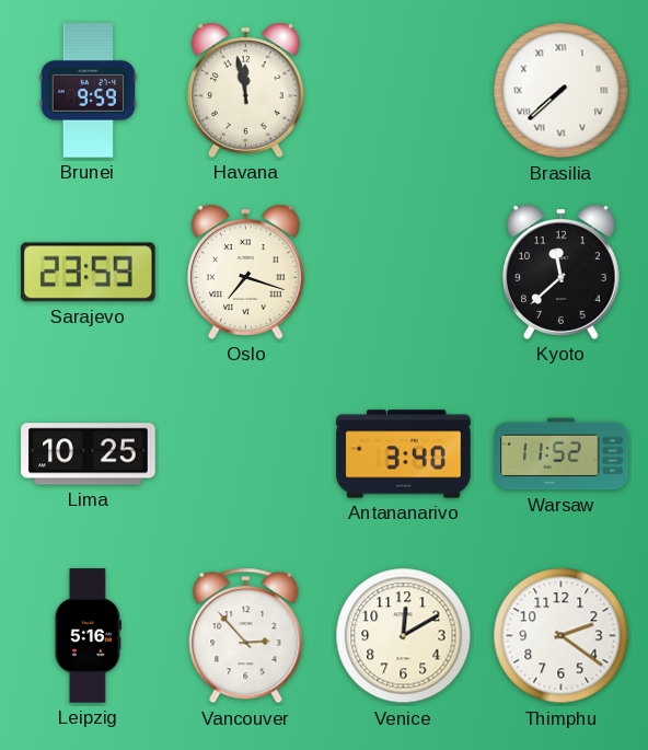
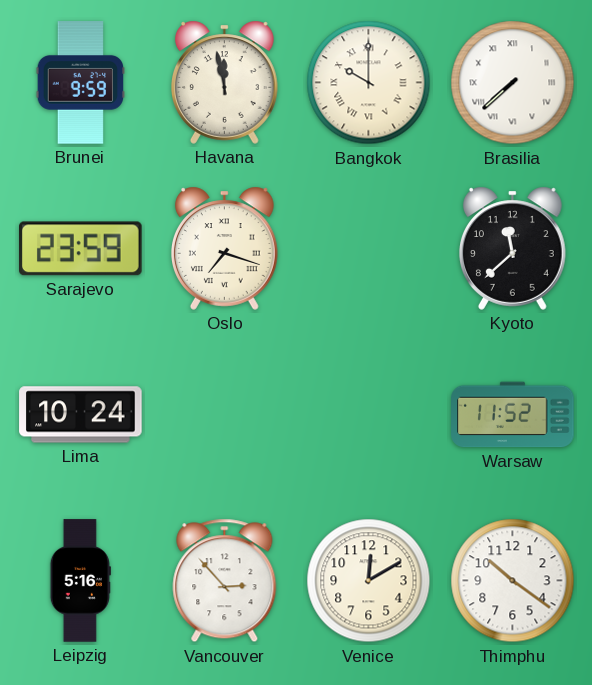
Bangkok: none -> 10:00 (369, 83)
Lima: 10:25 -> 10:24 (81, 415)
Antananarivo: 3:40 -> none (404, 454)
Thimphu: 2:21 -> 10:21 (513, 581)
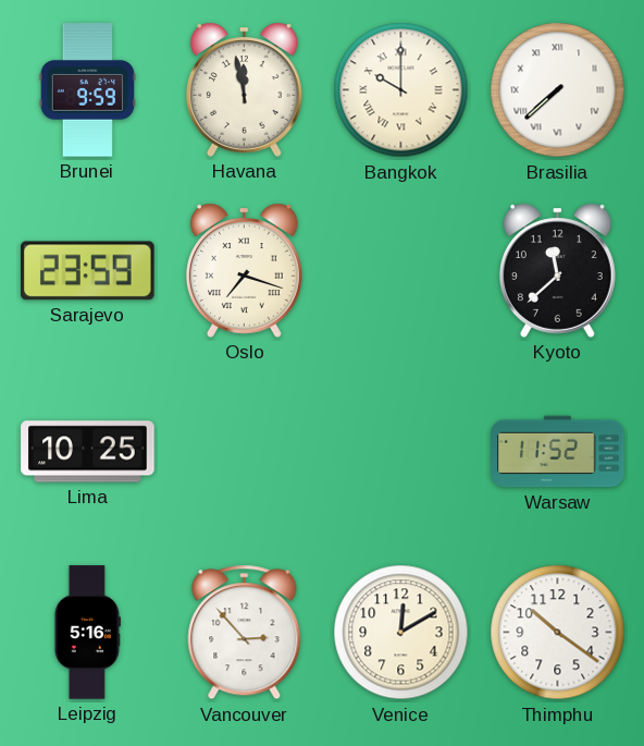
Lima: 10:24 -> 10:25 (88, 452)
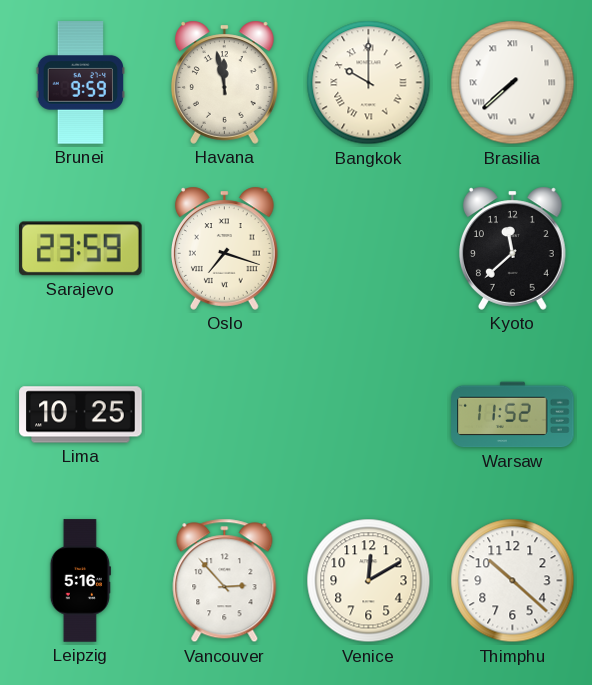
Thimphu: 10:21 -> 10:22 (513, 581)
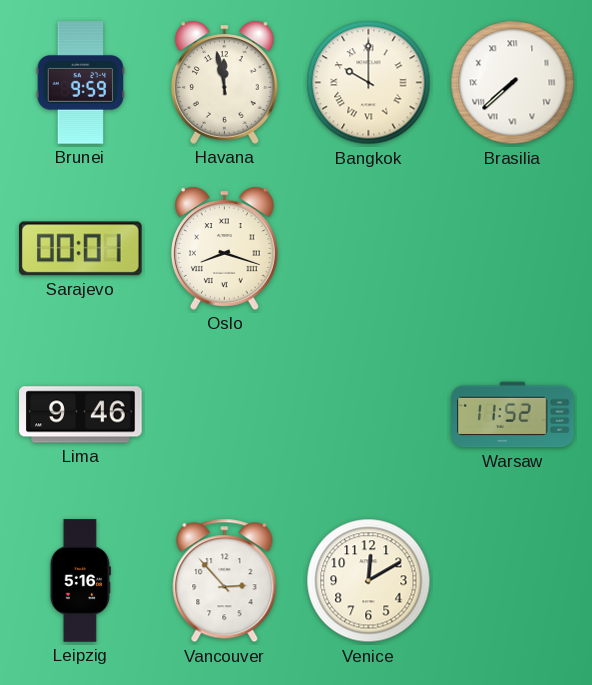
Sarajevo: 23:59 -> 00:01 (81, 249)
Oslo: 7:18 -> 8:18 (225, 248)
Kyoto: 11:38 -> none (513, 248)
Lima: 10:25 -> 9:46 (81, 415)
Thimphu: 10:22 -> none (513, 581)
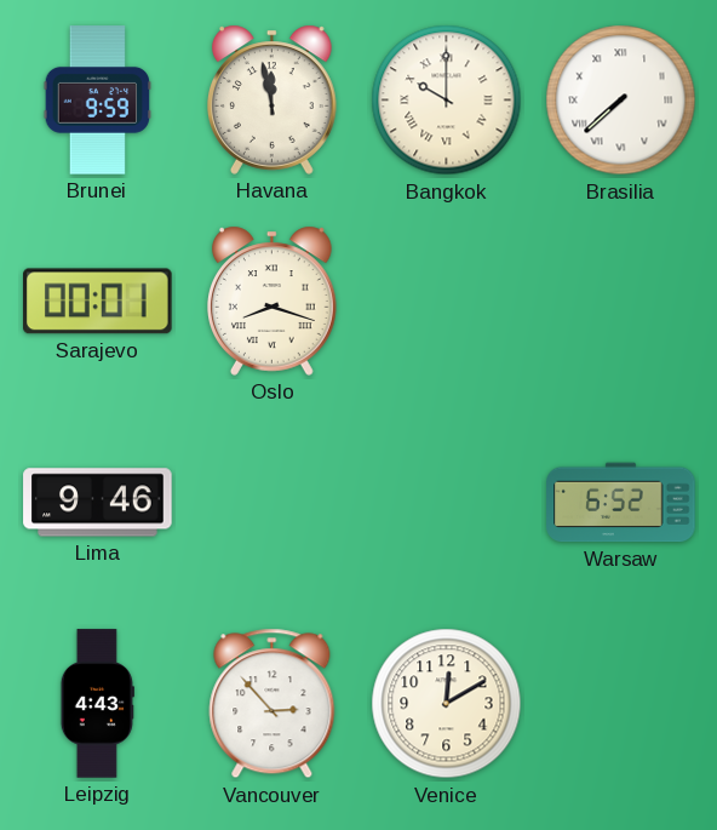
Warsaw: 11:52 -> 6:52 (621, 503)
Leipzig: 5:16 -> 4:43 (97, 704)
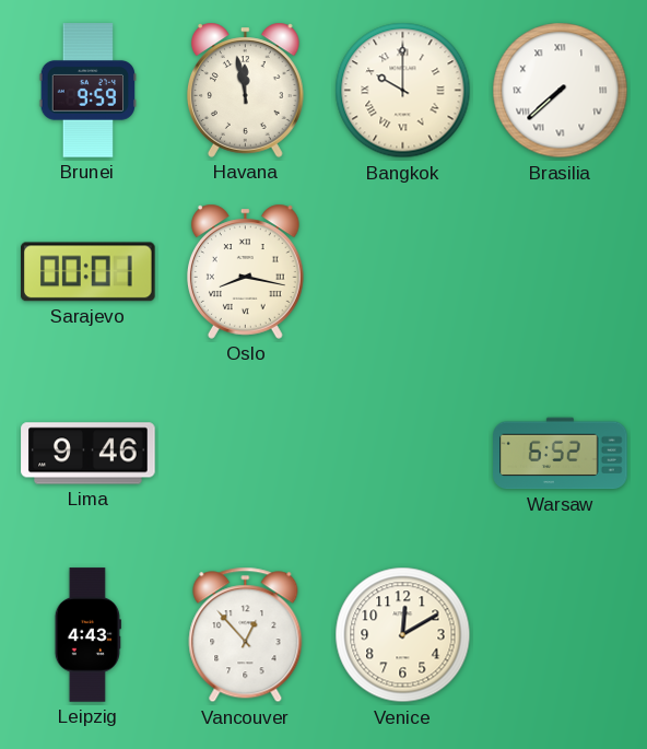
Oslo: 8:18 -> 8:17 (246, 271)
Vancouver: 2:53 -> 12:53 (246, 635)
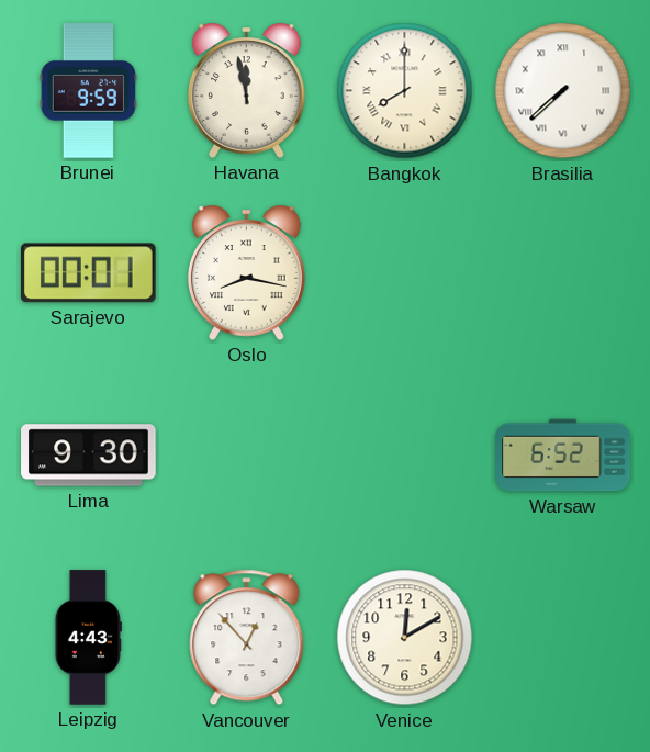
Bangkok: 10:00 -> 8:00 (405, 91)
Lima: 9:46 -> 9:30 (89, 456)
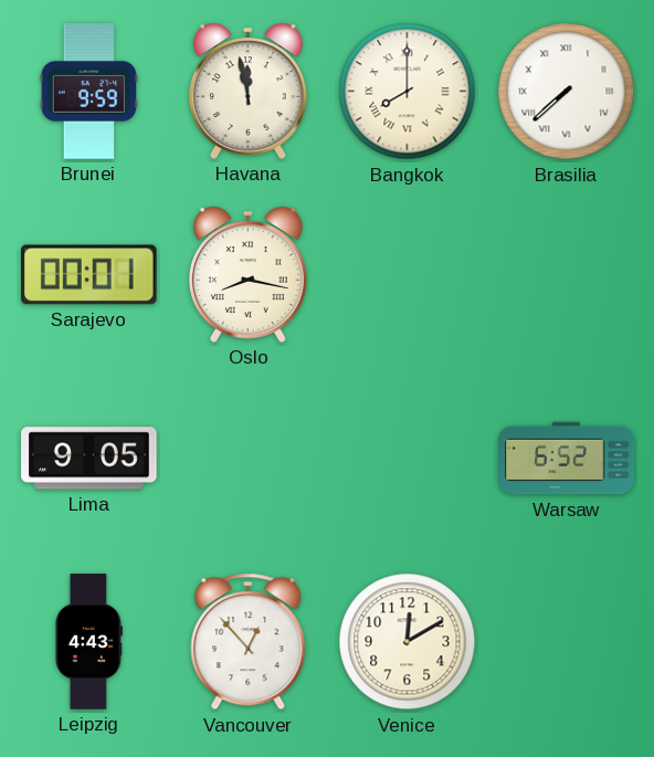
Lima: 9:30 -> 9:05 (89, 459)
